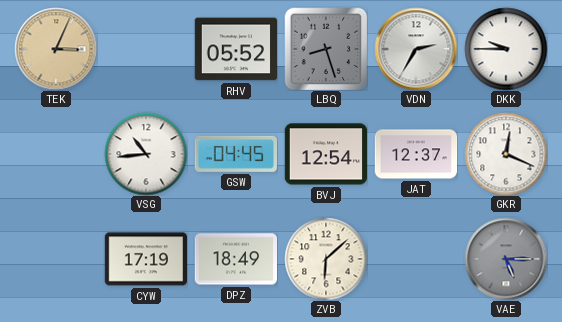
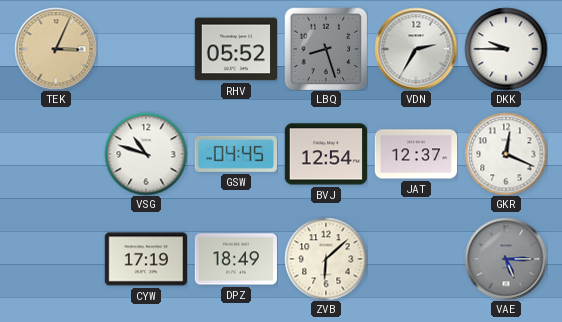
VSG: 10:44 -> 10:48 (146, 154)
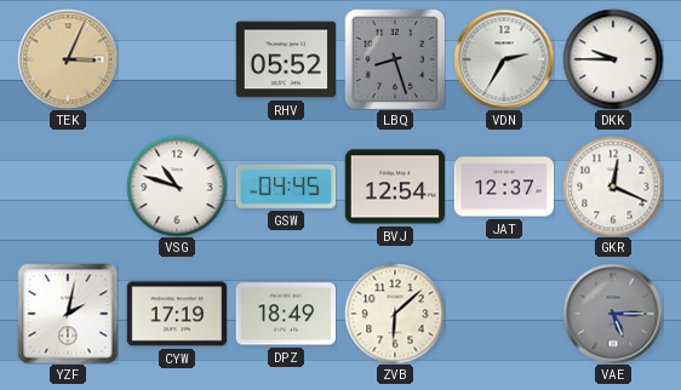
YZF: none -> 2:02 (68, 314)
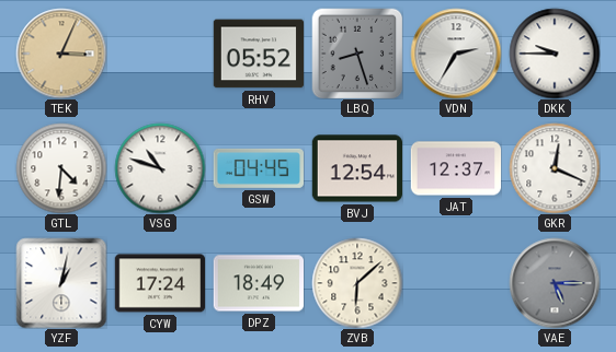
GTL: none -> 4:31 (61, 168)
YZF: 2:02 -> 1:02 (61, 283)
CYW: 17:19 -> 17:24 (159, 283)
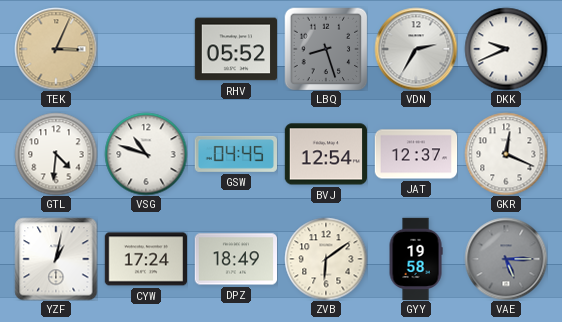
DKK: 9:45 -> 9:41 (506, 49)
ZVB: 6:08 -> 6:09 (326, 259)
GYY: none -> 19:58 (416, 259)
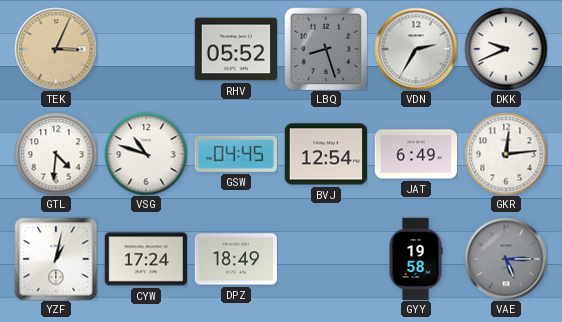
JAT: 12:37 -> 6:49 (416, 154)
GKR: 12:19 -> 12:14 (506, 154)
ZVB: 6:09 -> none (326, 259)
